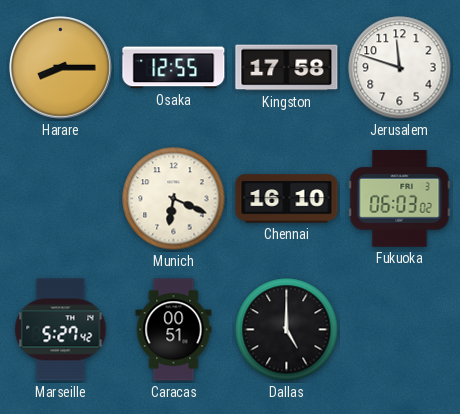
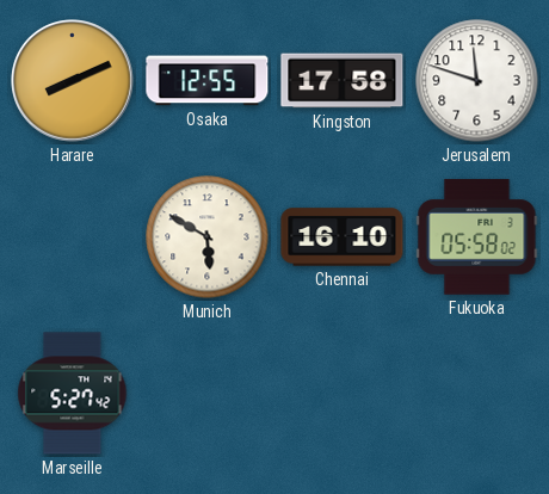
Harare: 8:15 -> 8:11 (73, 81)
Munich: 6:19 -> 5:50 (208, 237)
Fukuoka: 06:03 -> 05:58 (477, 237)
Caracas: 00:51 -> none (174, 330)
Dallas: 5:00 -> none (287, 330)
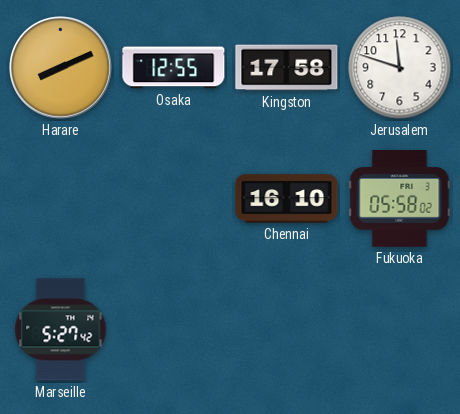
Munich: 5:50 -> none (208, 237)
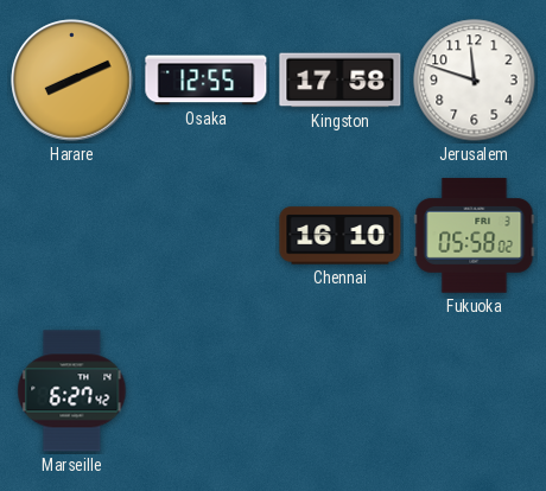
Marseille: 5:27 -> 6:27 (72, 391)
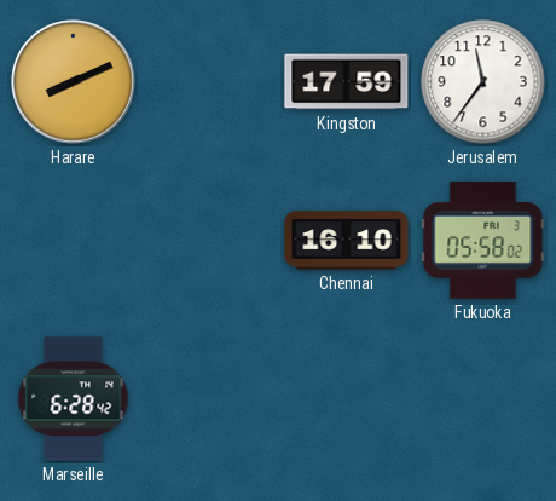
Osaka: 12:55 -> none (207, 81)
Kingston: 17:58 -> 17:59 (347, 82)
Jerusalem: 11:48 -> 11:36 (483, 82)
Marseille: 6:27 -> 6:28 (74, 399)
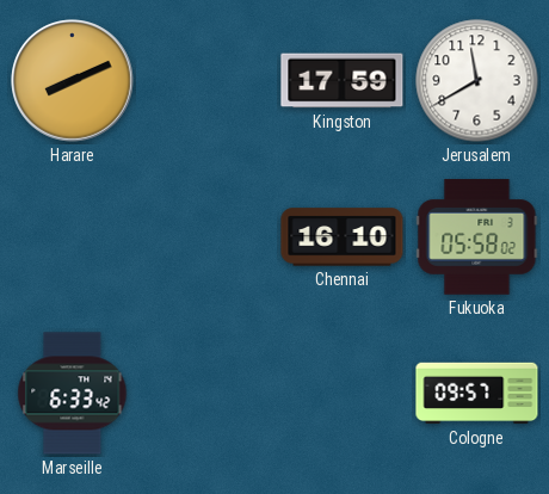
Jerusalem: 11:36 -> 11:40 (477, 81)
Marseille: 6:28 -> 6:33 (73, 394)
Cologne: none -> 09:57 (477, 394)
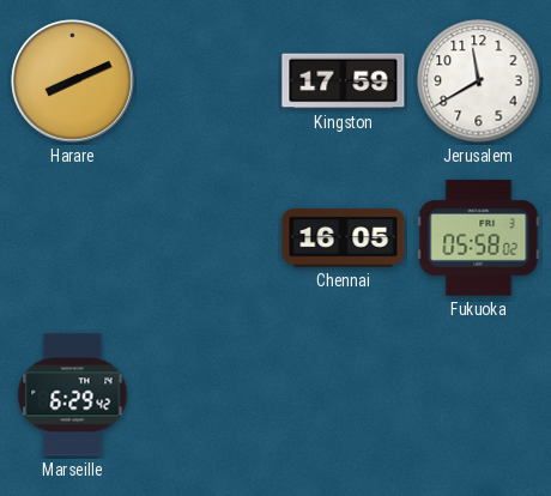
Chennai: 16:10 -> 16:05 (344, 238)
Marseille: 6:33 -> 6:29 (73, 395)
Cologne: 09:57 -> none (477, 394)
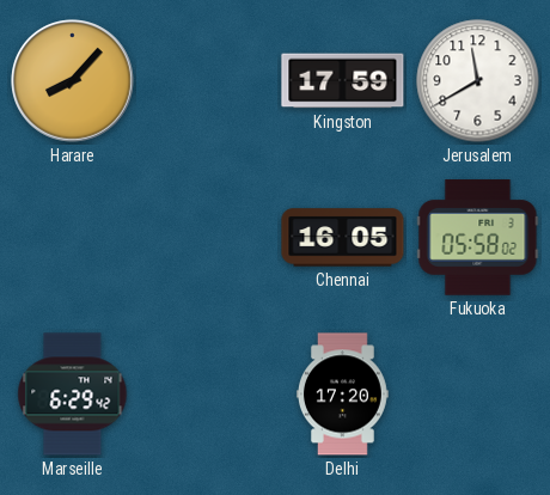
Harare: 8:11 -> 8:07 (73, 81)
Delhi: none -> 17:20 (342, 395)
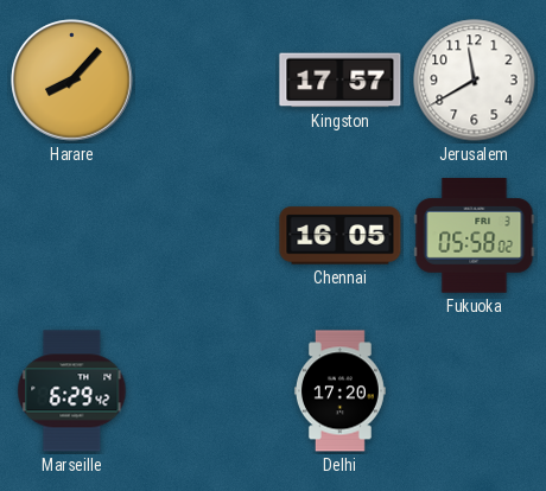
Kingston: 17:59 -> 17:57 (341, 81)
